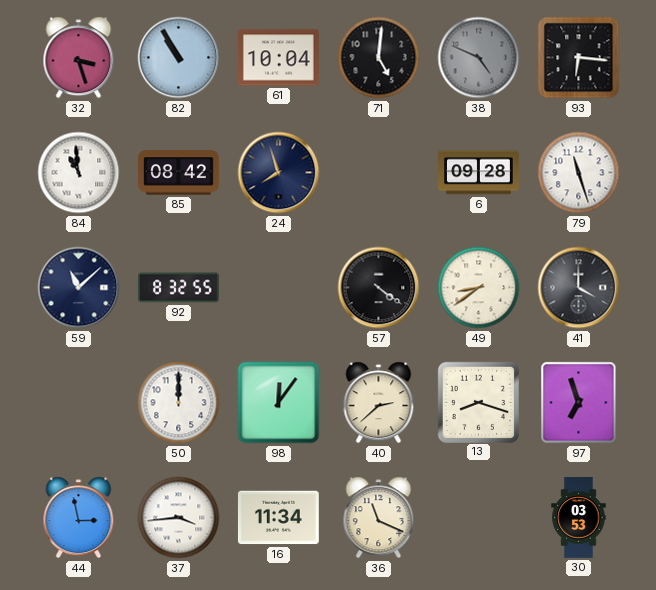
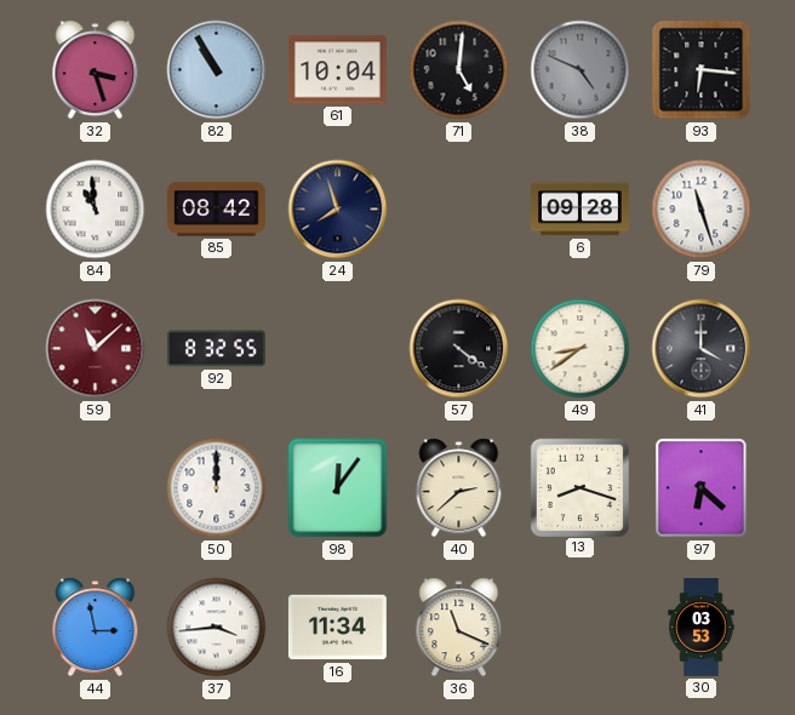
59 dial: navy -> burgundy (96, 349)
97: 6:57 -> 6:22 (702, 488)
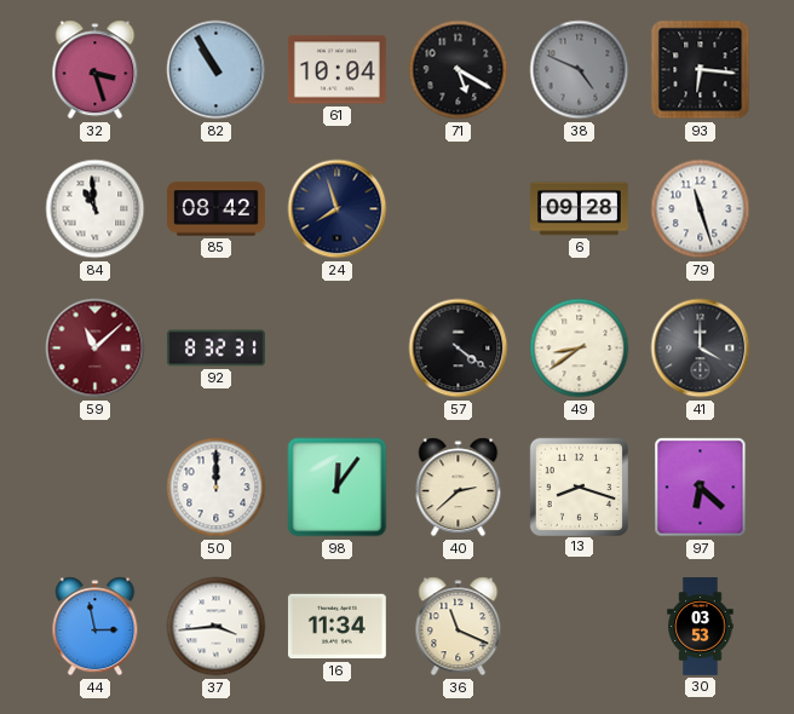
71: 5:01 -> 5:20 (459, 70)
92: 8:32:55 -> 8:32:31 (215, 349)
